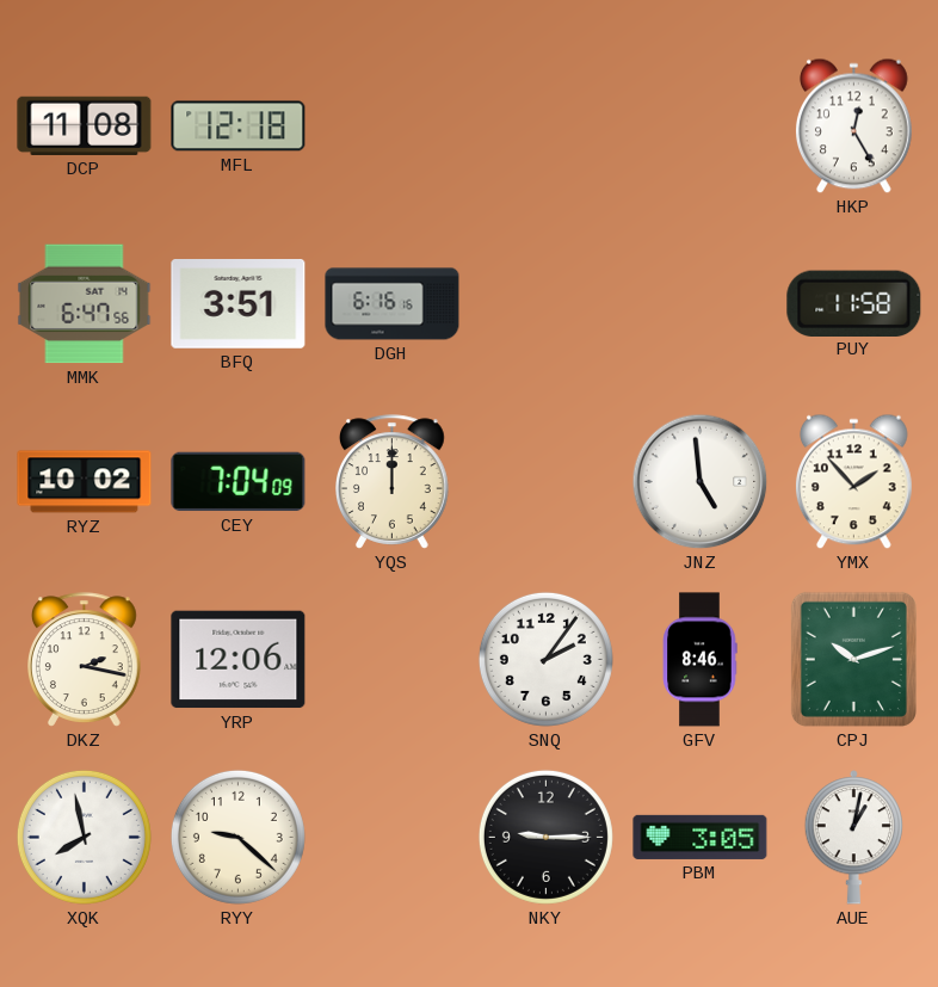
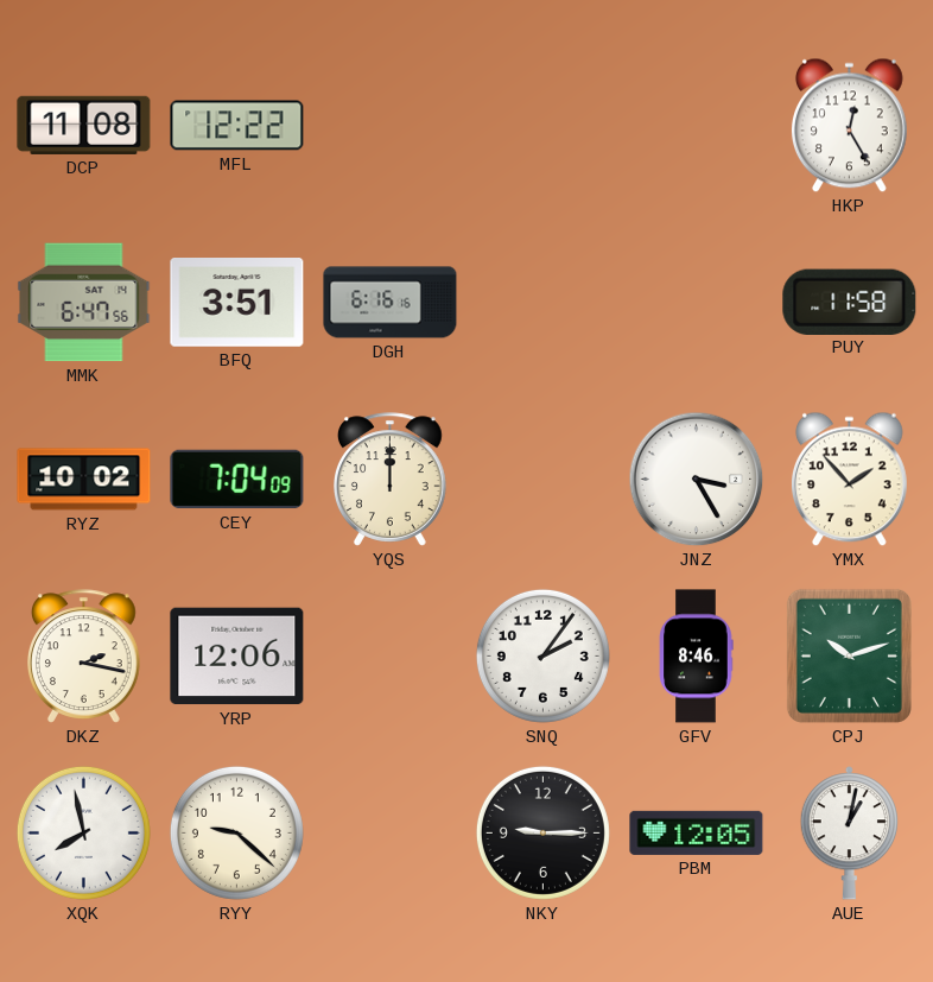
MFL: 12:18 -> 12:22 (237, 126)
JNZ: 4:59 -> 3:25 (697, 480)
PBM: 3:05 -> 12:05 (697, 832)
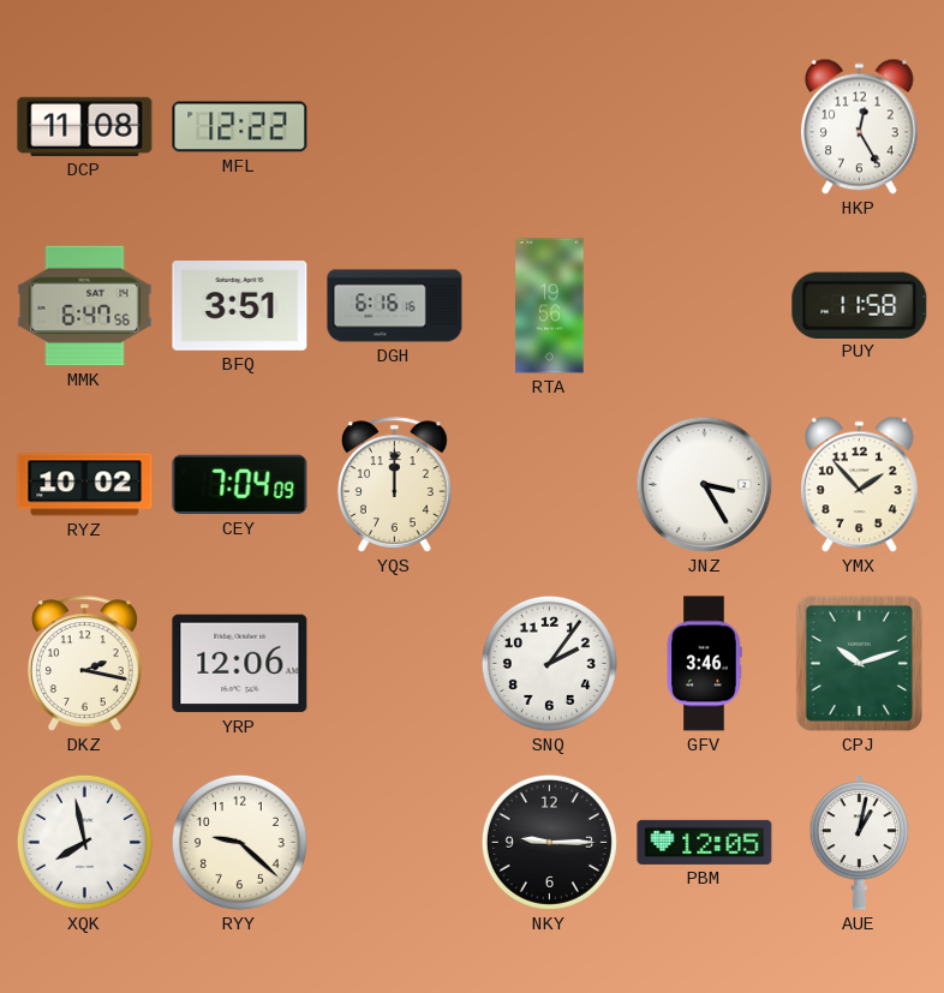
RTA: none -> 19:56 (550, 306)
GFV: 8:46 -> 3:46 (704, 664)
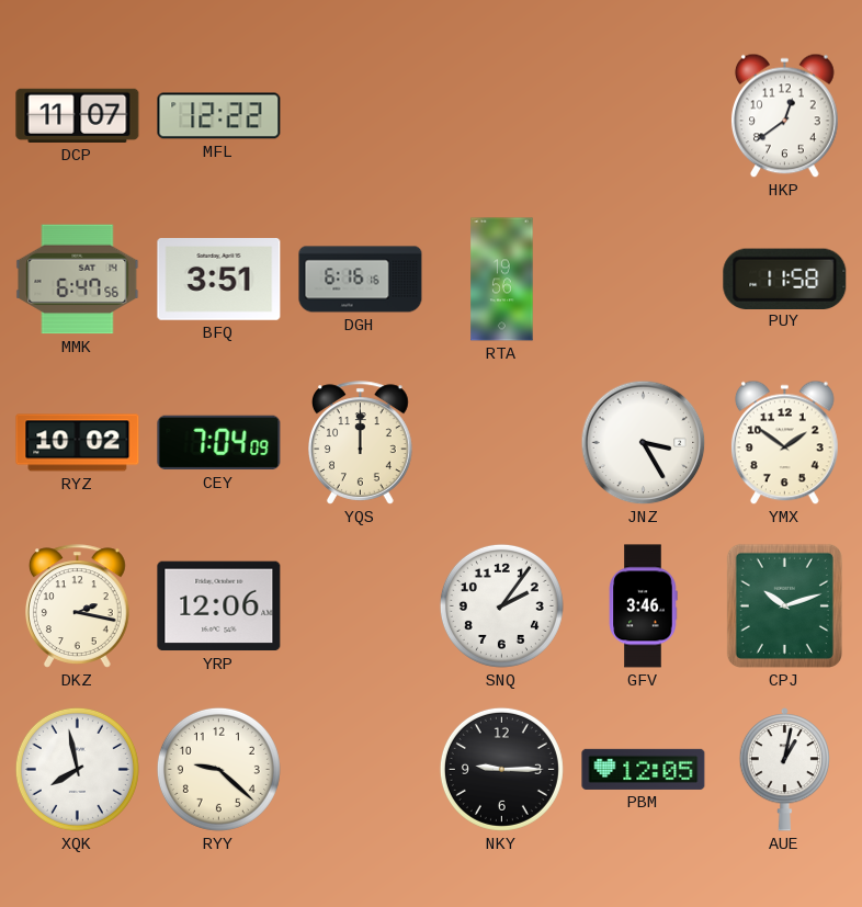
DCP: 11:08 -> 11:07 (78, 115)
HKP: 12:25 -> 12:39 (784, 116)
YMX: 1:53 -> 1:51 (784, 443)
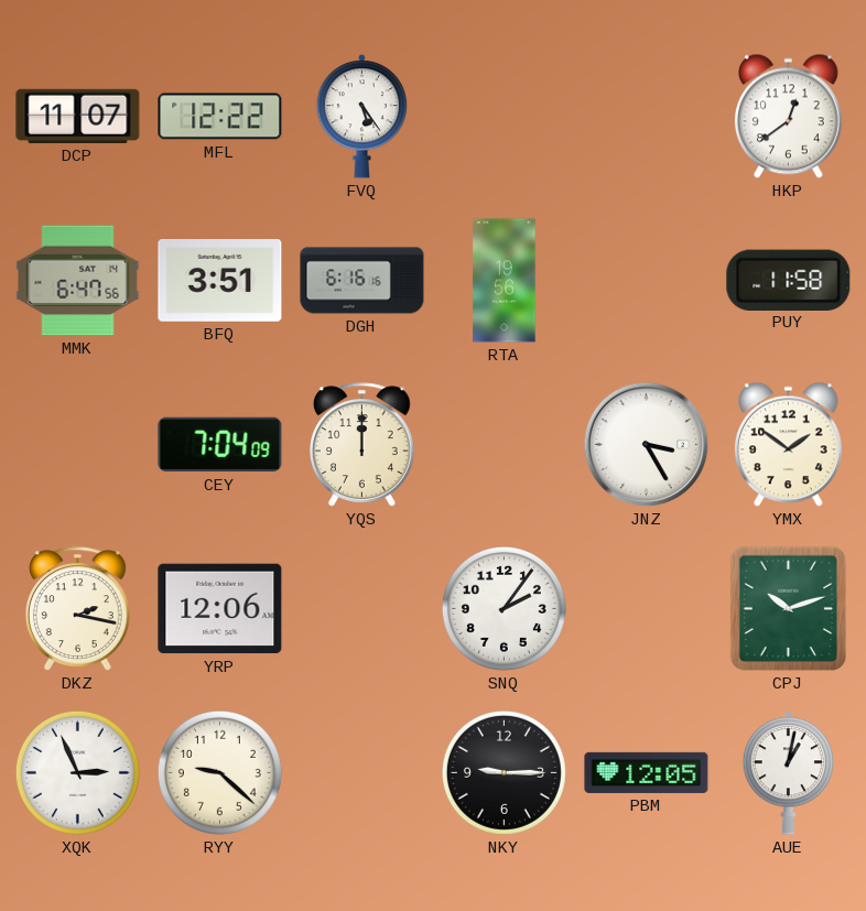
FVQ: none -> 5:24 (361, 117)
RYZ: 10:02 -> none (78, 443)
GFV: 3:46 -> none (643, 606)
XQK: 7:58 -> 2:56 (77, 772)
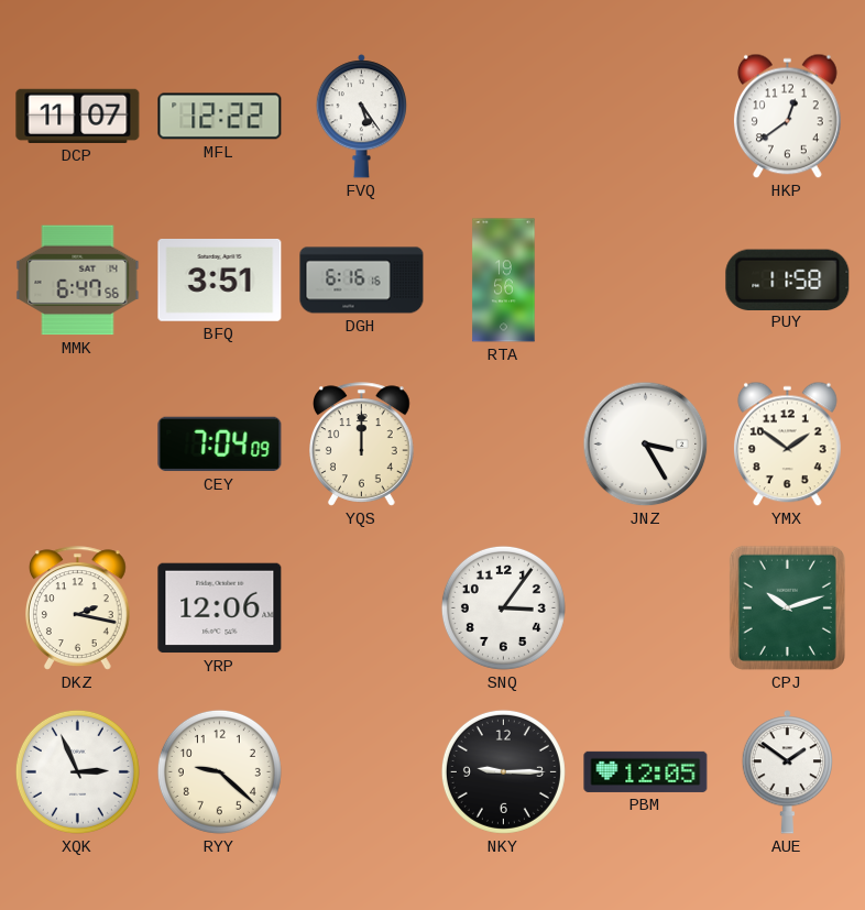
SNQ: 2:06 -> 3:06 (503, 607)
AUE: 1:02 -> 1:51 (787, 772)
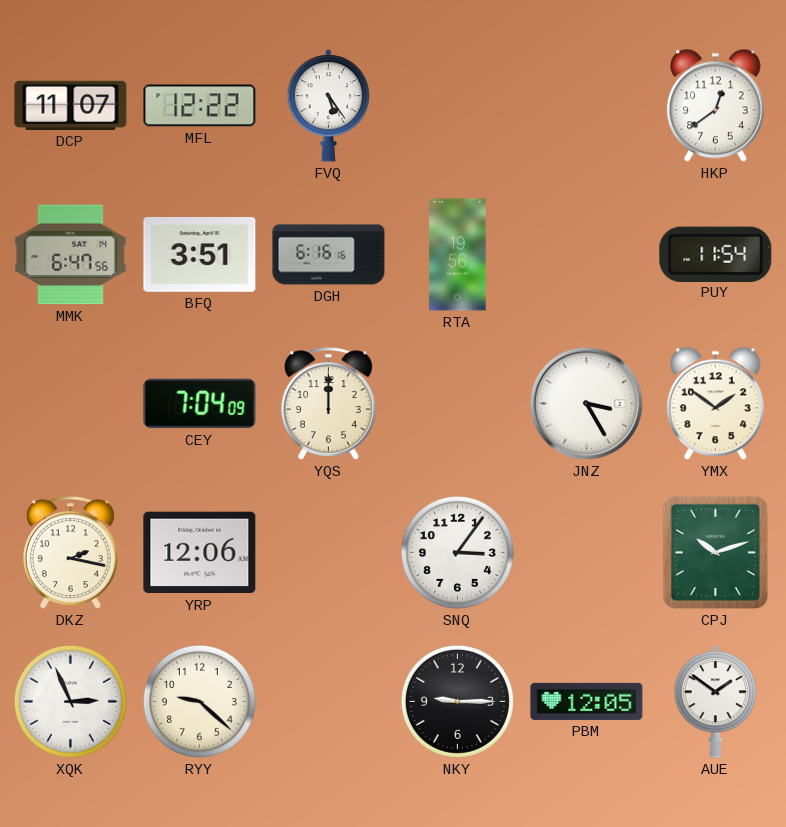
PUY: 11:58 -> 11:54 (716, 254)
